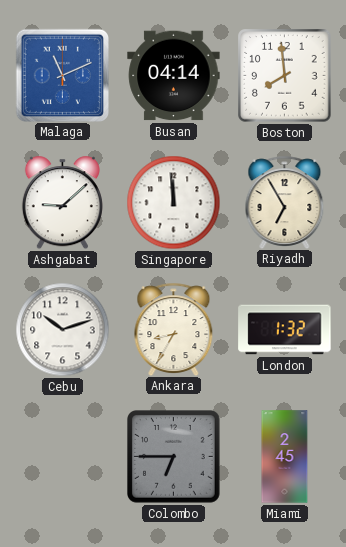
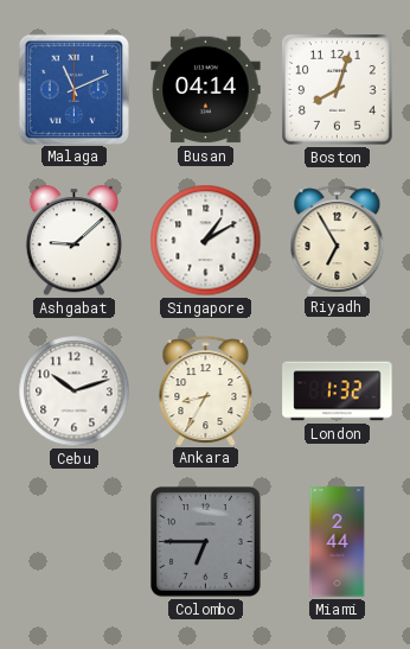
Boston: 7:59 -> 8:03 (338, 90)
Singapore: 11:59 -> 1:10 (206, 241)
Miami: 2:45 -> 2:44 (338, 542)
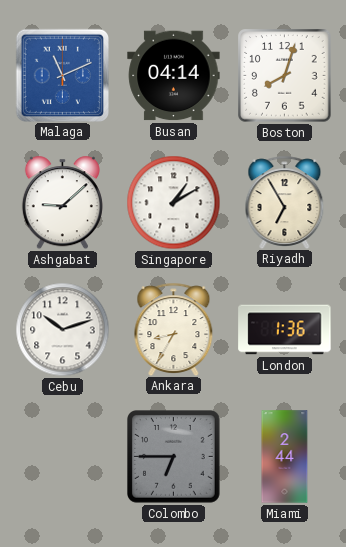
London: 1:32 -> 1:36 (285, 330)
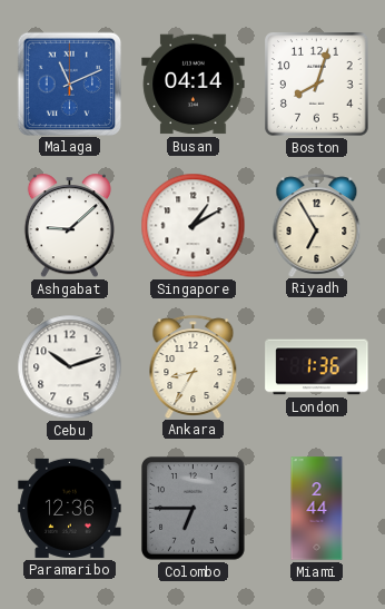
Paramaribo: none -> 12:36 (70, 508)
